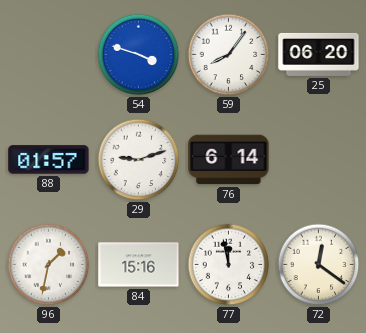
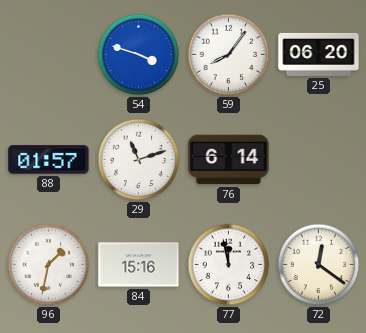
29: 9:12 -> 11:12 (139, 160)
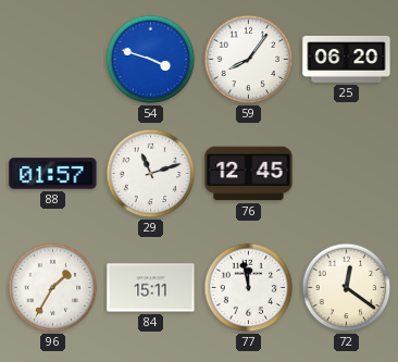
76: 6:14 -> 12:45 (249, 174)
96: 1:32 -> 1:35 (53, 288)
84: 15:16 -> 15:11 (151, 288)
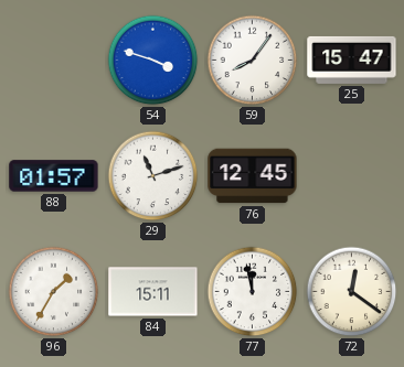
25: 06:20 -> 15:47 (352, 60)
